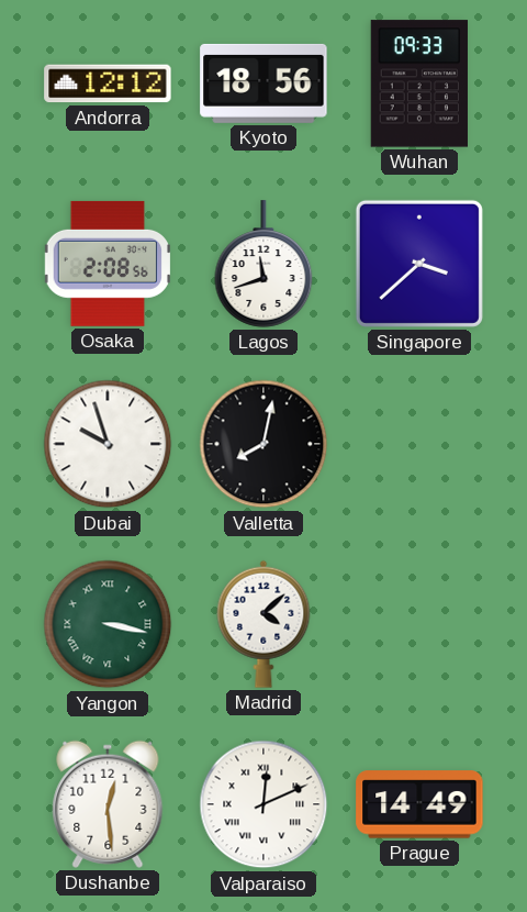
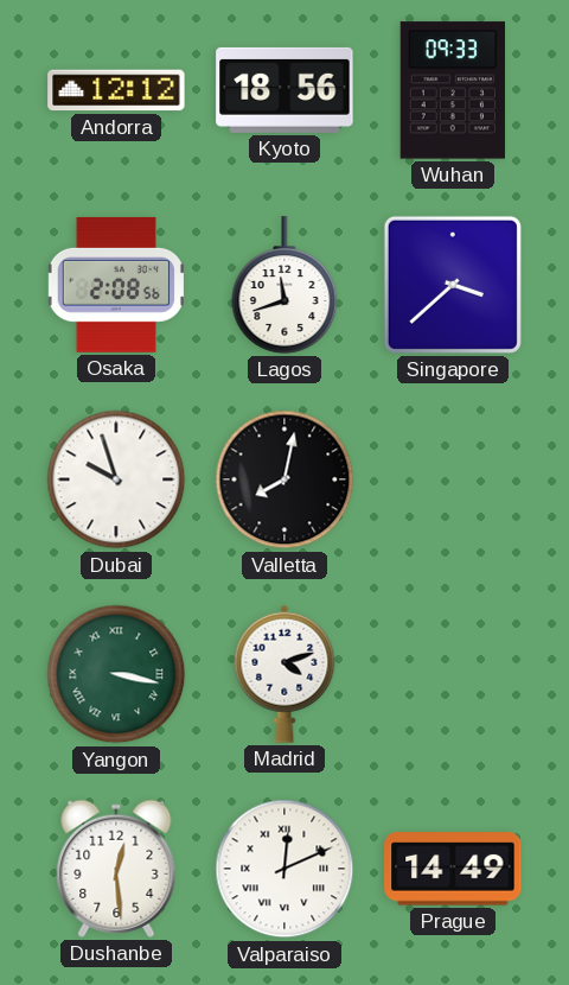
Madrid: 4:08 -> 4:12 (284, 674)
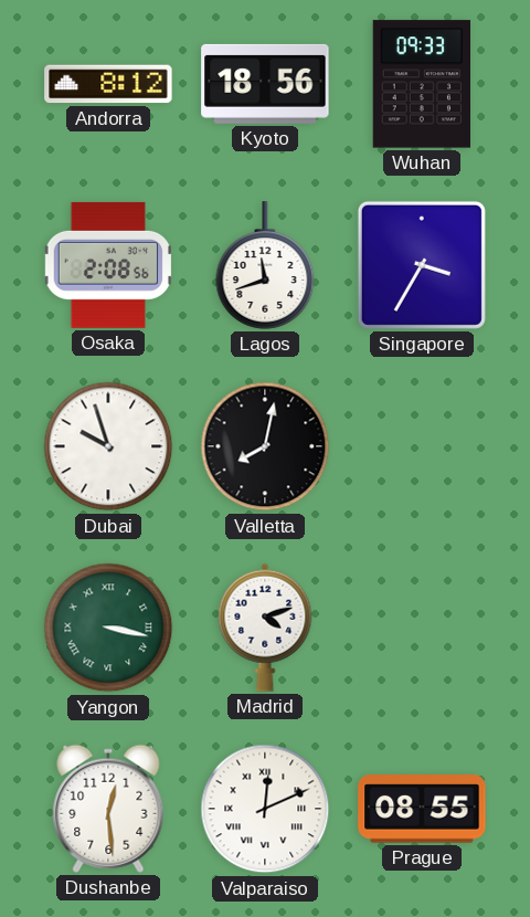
Andorra: 12:12 -> 8:12 (108, 84)
Singapore: 3:38 -> 3:35 (422, 265)
Prague: 14:49 -> 08:55 (422, 809)
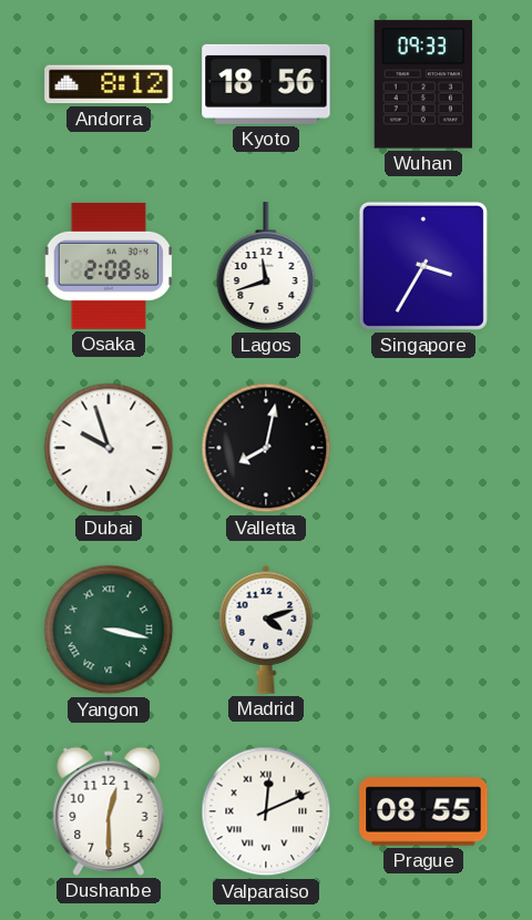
Dushanbe: 12:29 -> 12:30 (109, 811)
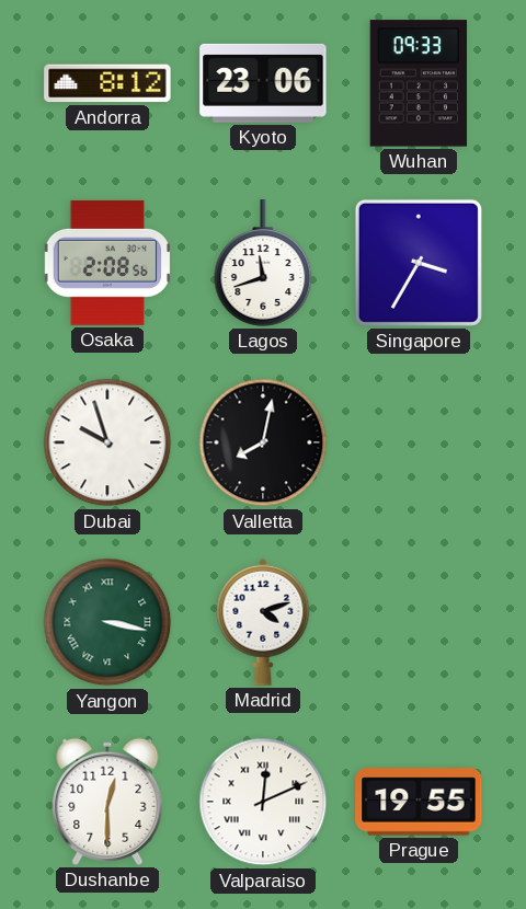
Kyoto: 18:56 -> 23:06 (263, 83)
Prague: 08:55 -> 19:55 (419, 802)
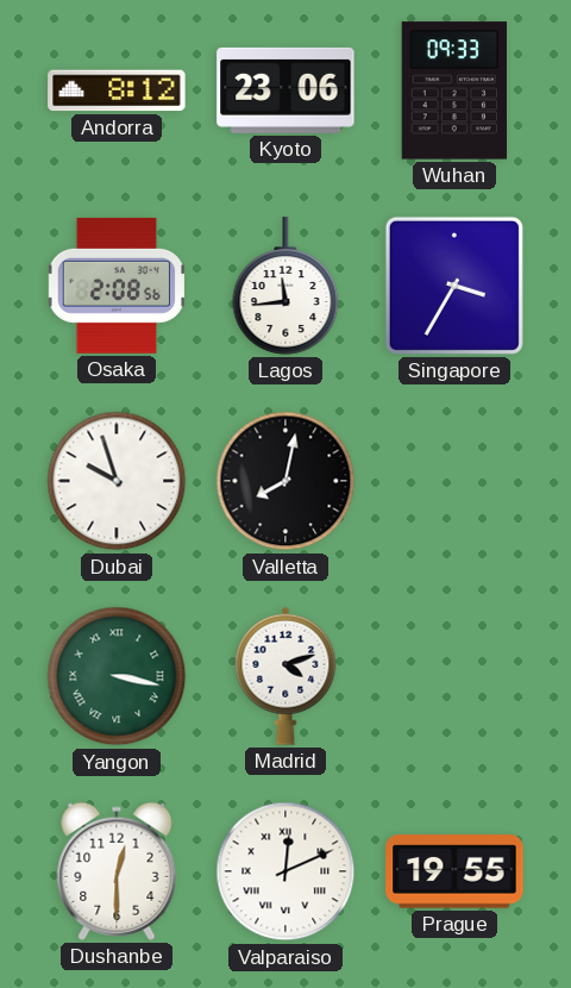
Lagos: 11:42 -> 11:44 (285, 286)
